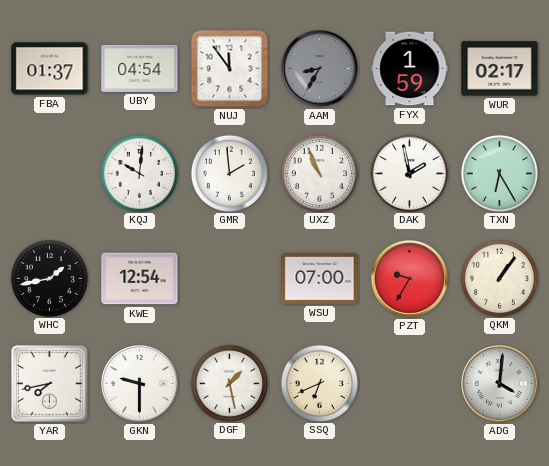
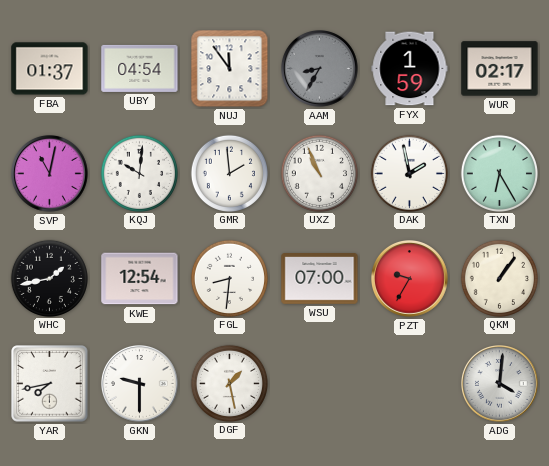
SVP: none -> 11:02 (50, 174)
FGL: none -> 8:31 (229, 278)
SSQ: 6:41 -> none (319, 383)
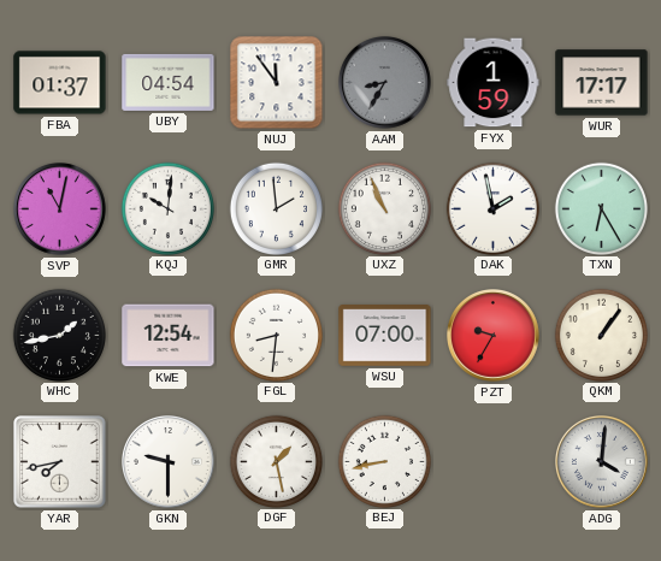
WUR: 02:17 -> 17:17 (602, 83)
BEJ: none -> 8:43 (384, 461)
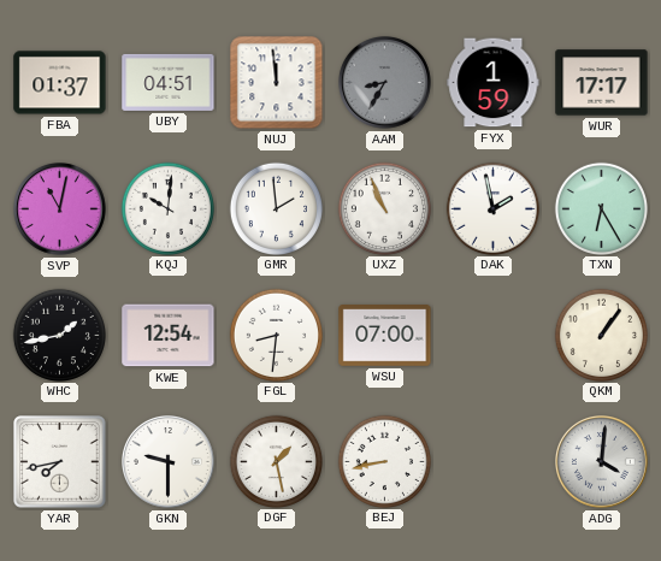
UBY: 04:54 -> 04:51 (169, 82)
NUJ: 11:54 -> 11:59 (277, 83)
PZT: 9:35 -> none (494, 336)
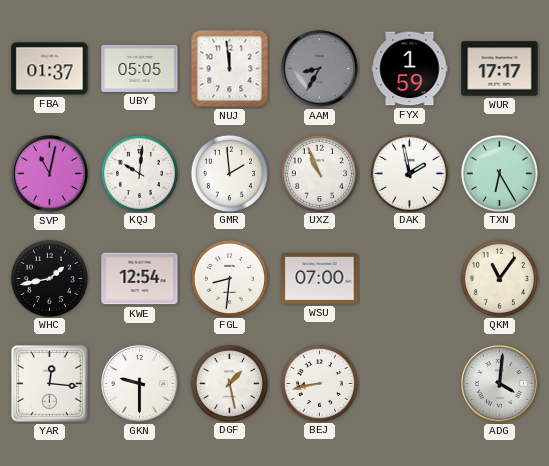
UBY: 04:51 -> 05:05 (140, 68)
QKM: 1:06 -> 11:06 (499, 278)
YAR: 7:43 -> 12:16 (50, 384)
